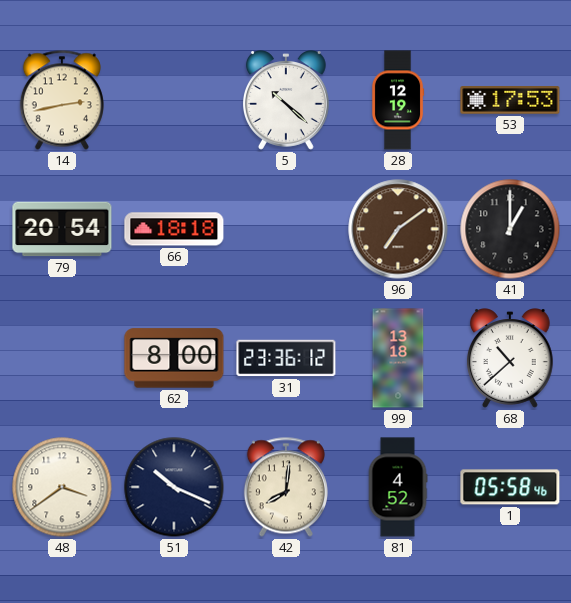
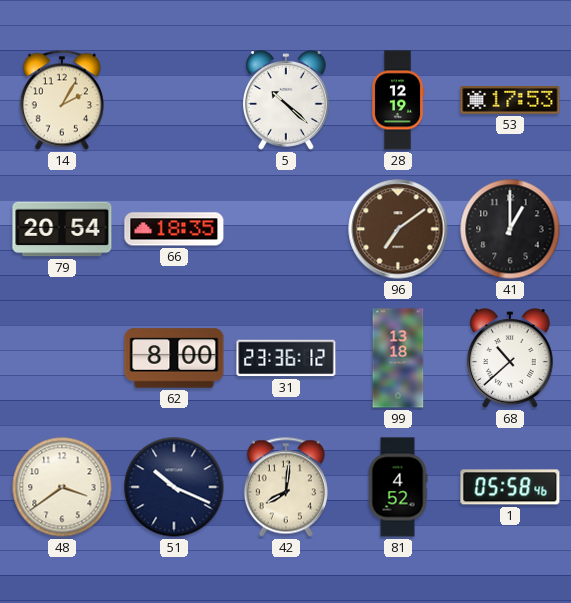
14: 2:43 -> 2:05 (62, 100)
66: 18:18 -> 18:35 (174, 229)
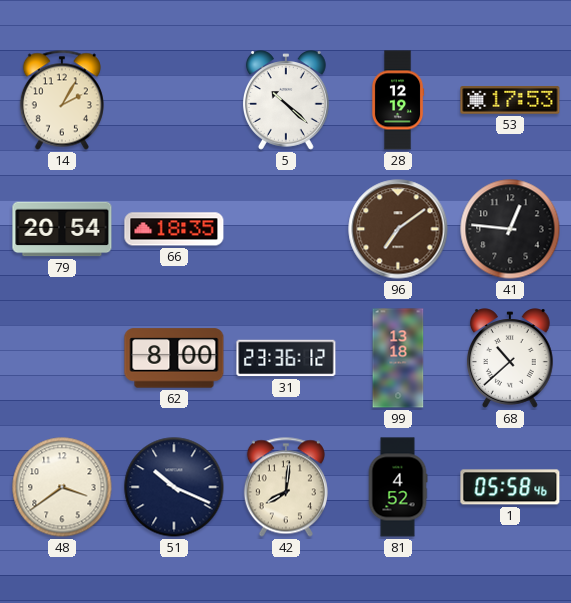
41: 1:00 -> 12:46 (510, 229)
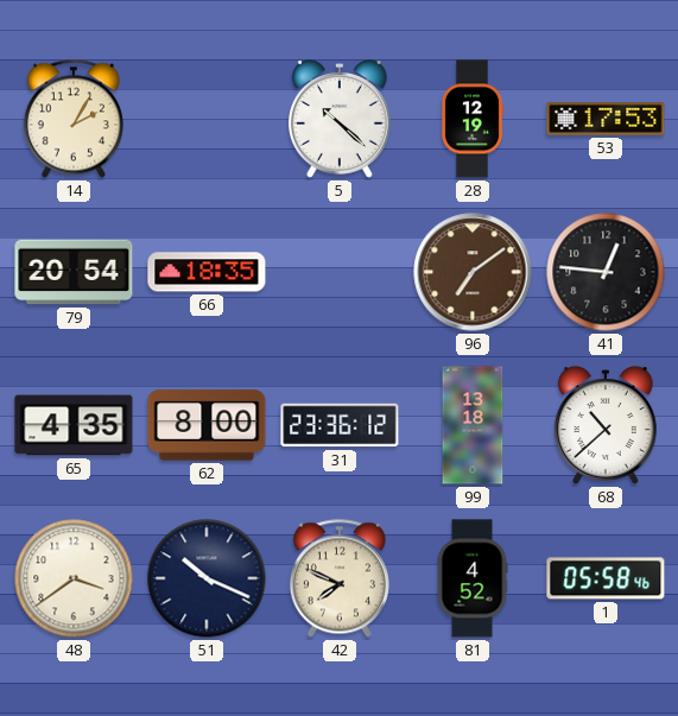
65: none -> 4:35 (74, 425)
42: 8:01 -> 7:49 (340, 578)
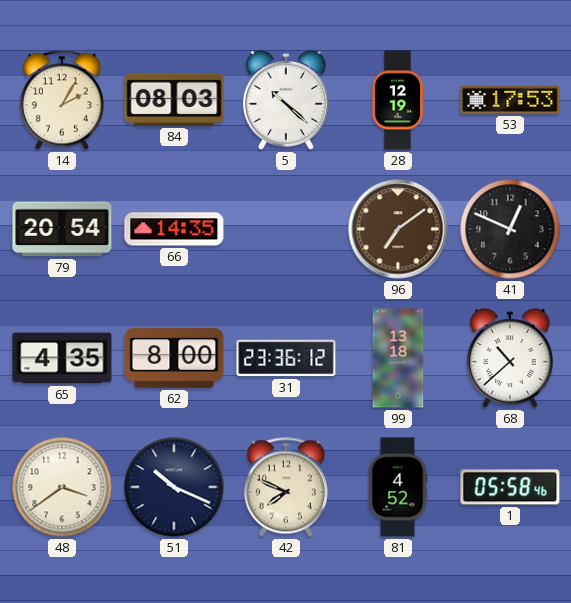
84: none -> 08:03 (174, 100)
66: 18:35 -> 14:35 (174, 229)
41: 12:46 -> 12:49 (510, 229)
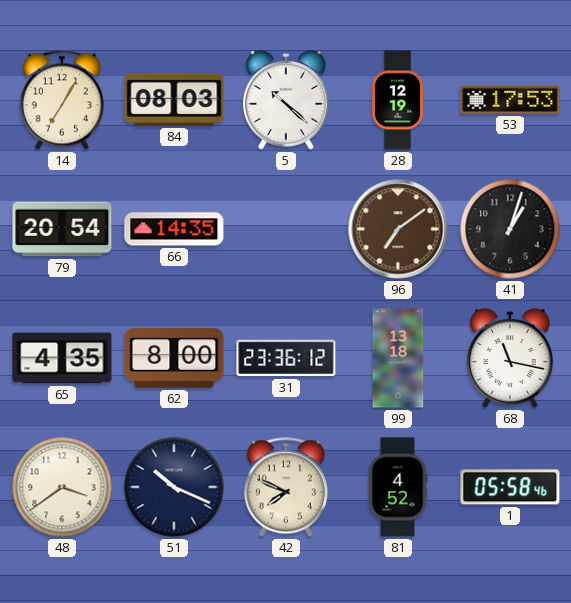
14: 2:05 -> 7:05 (62, 100)
41: 12:49 -> 1:03 (510, 229)
68: 10:38 -> 11:17 (510, 358)
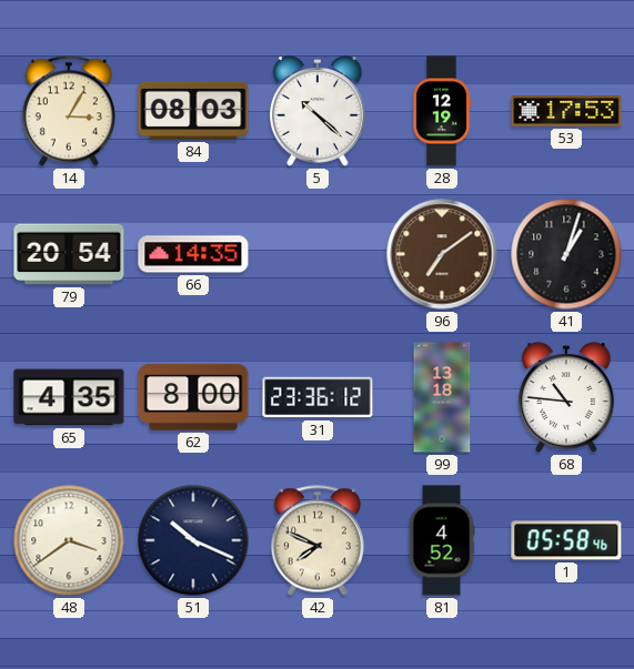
14: 7:05 -> 3:05 (69, 111)
68: 11:17 -> 10:46 (566, 397)
